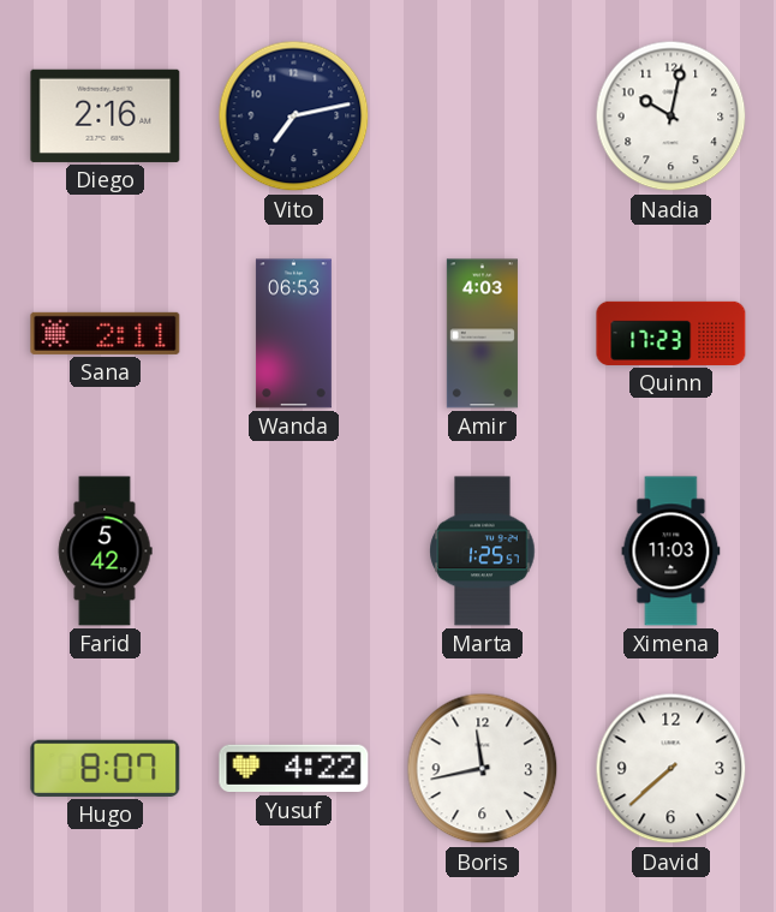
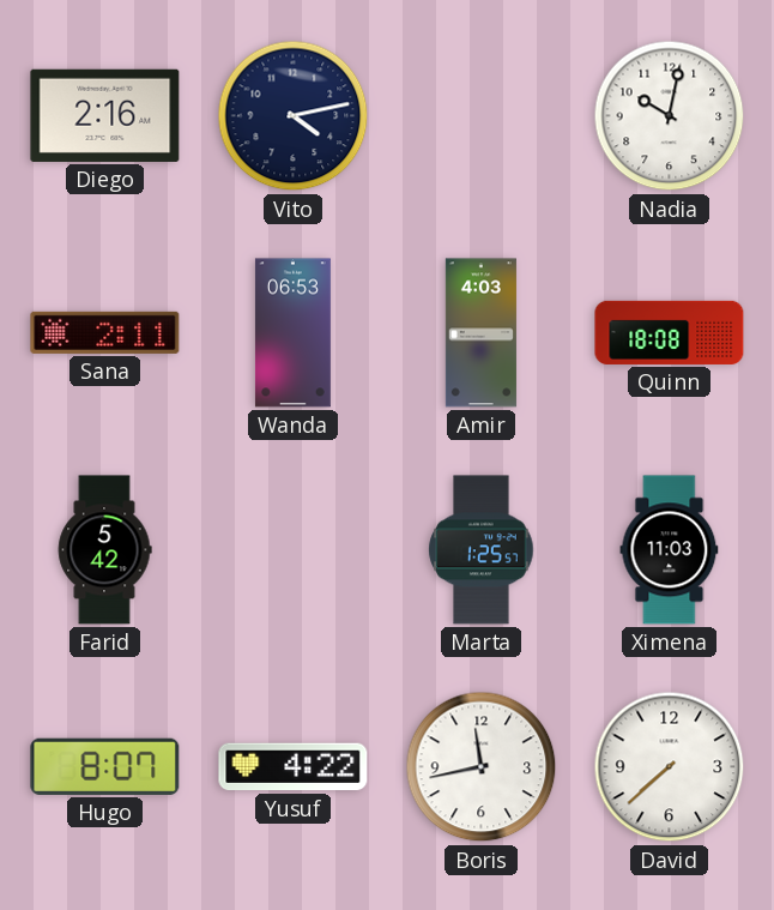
Vito: 7:13 -> 4:13 (294, 116)
Quinn: 17:23 -> 18:08 (670, 332)
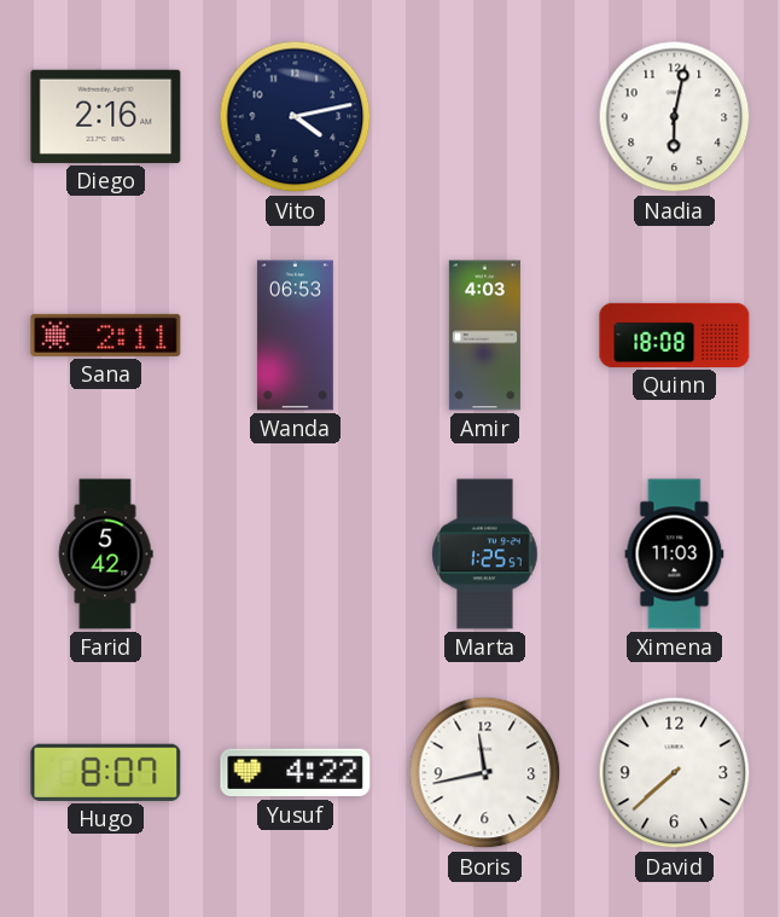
Nadia: 10:02 -> 6:02 (675, 117)
